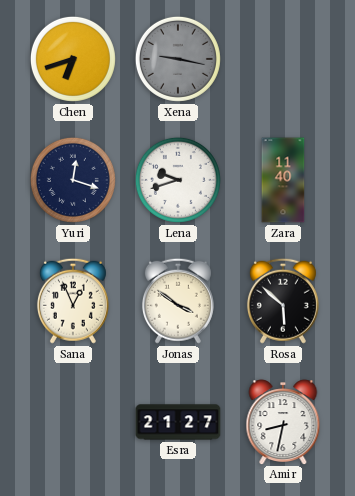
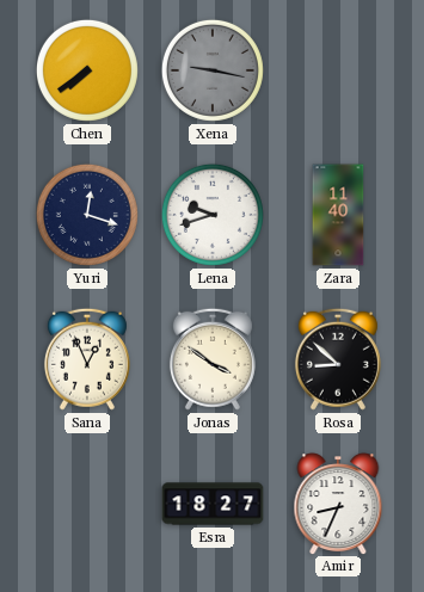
Chen: 6:42 -> 7:39 (87, 70)
Rosa: 5:52 -> 8:52 (338, 359)
Esra: 21:27 -> 18:27 (213, 504)
Amir: 8:32 -> 8:34 (338, 504)
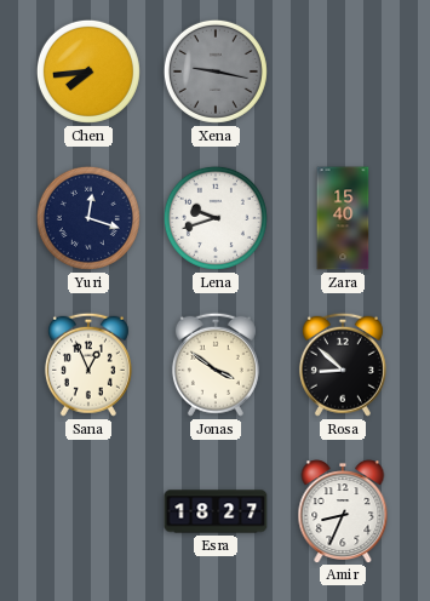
Chen: 7:39 -> 7:44 (88, 71)
Zara: 11:40 -> 15:40 (343, 218)
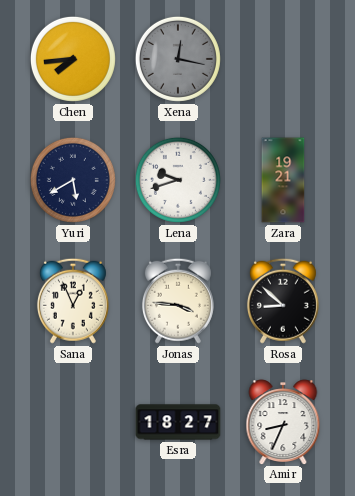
Xena: 9:17 -> 12:17 (178, 59)
Yuri: 12:18 -> 5:40 (73, 180)
Zara: 15:40 -> 19:21 (283, 180)
Jonas: 3:51 -> 3:46 (178, 301)
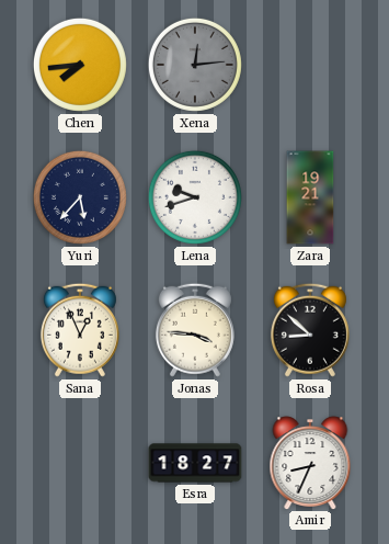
Xena: 12:17 -> 12:14 (195, 65)
Yuri: 5:40 -> 5:37 (80, 197)
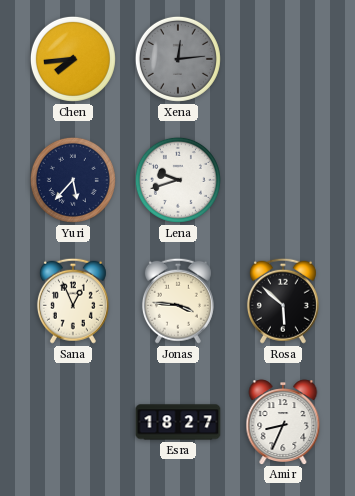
Zara: 19:21 -> none (310, 197)
Rosa: 8:52 -> 5:52 (283, 301)
